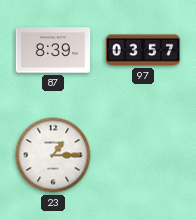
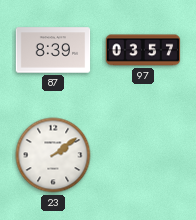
23: 1:15 -> 2:09 (53, 155)
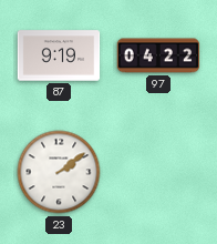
87: 8:39 -> 9:19 (59, 55)
97: 03:57 -> 04:22 (158, 55)
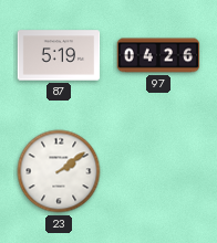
87: 9:19 -> 5:19 (59, 55)
97: 04:22 -> 04:26 (158, 55)
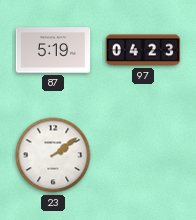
97: 04:26 -> 04:23 (143, 50)
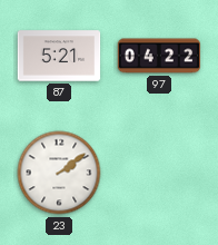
87: 5:19 -> 5:21 (59, 56)
97: 04:23 -> 04:22 (159, 56)
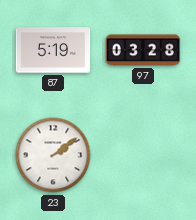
87: 5:21 -> 5:19 (53, 50)
97: 04:22 -> 03:28 (143, 50)
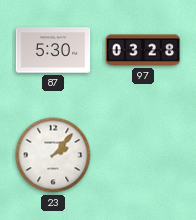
87: 5:19 -> 5:30 (53, 50)
23: 2:09 -> 2:07 (53, 155)
